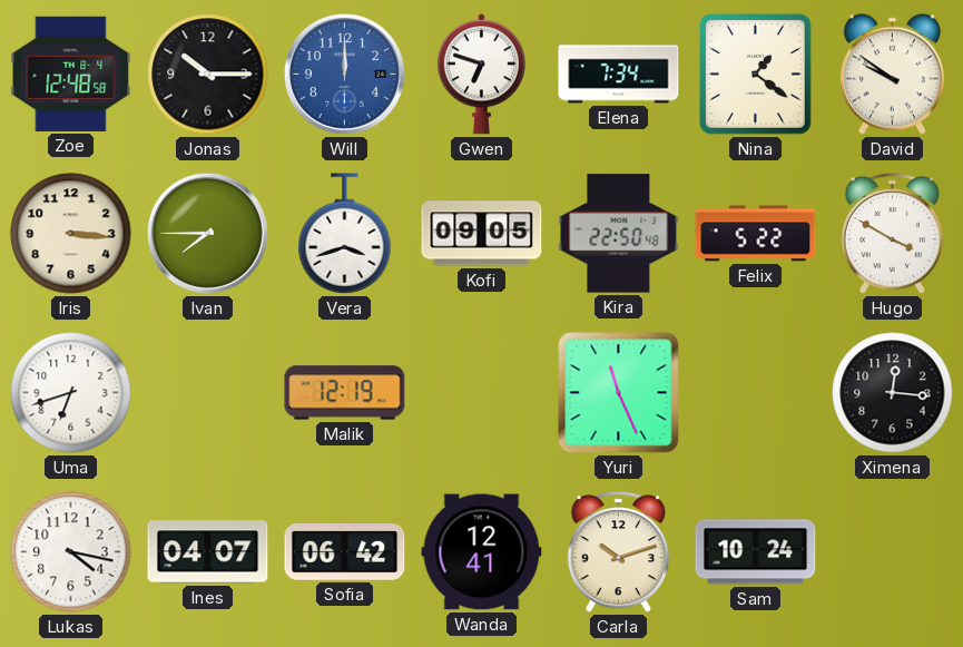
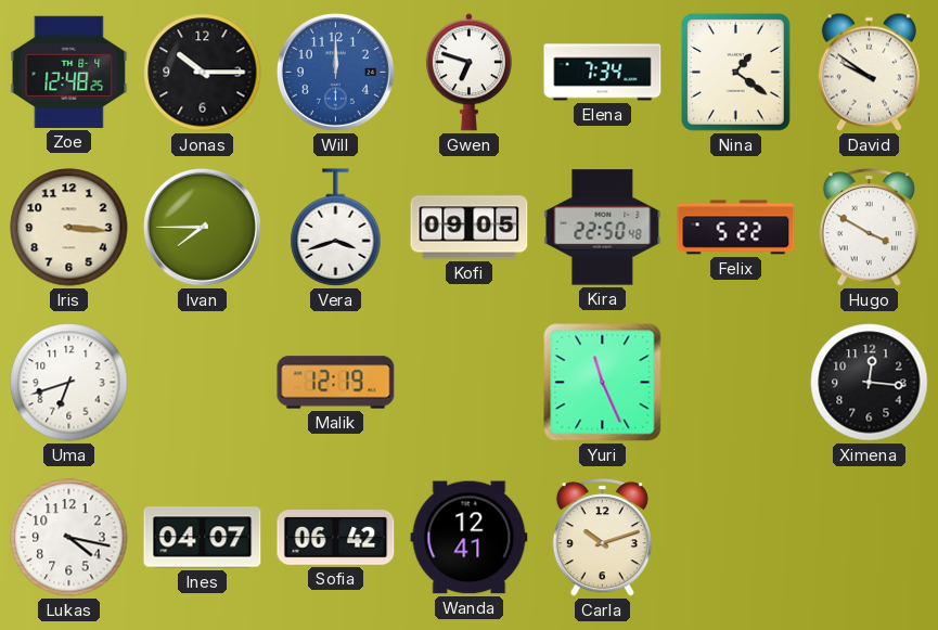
Zoe: 12:48:58 -> 12:48:25 (69, 72)
Sam: 10:24 -> none (756, 552)
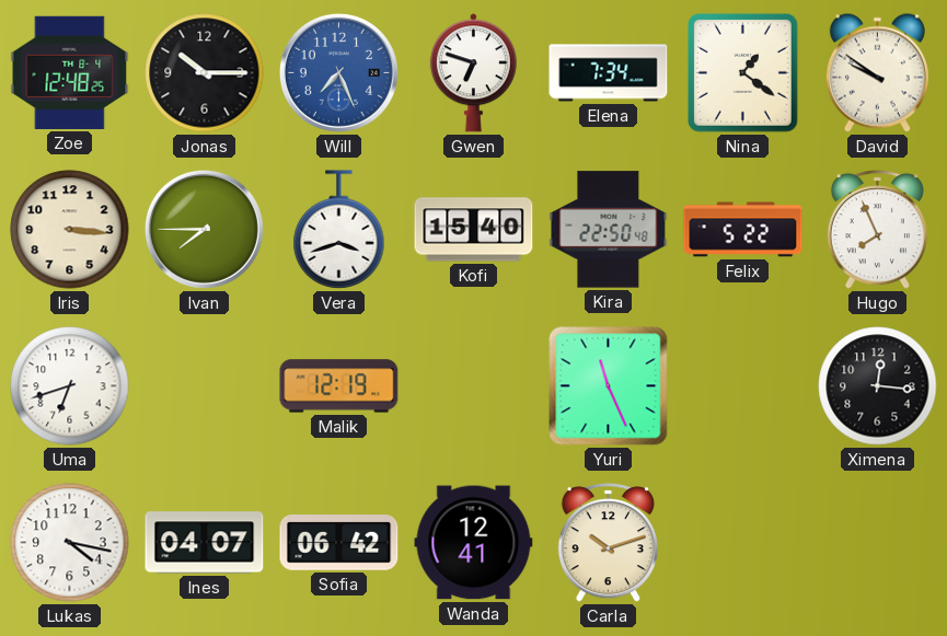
Will: 12:00 -> 7:26 (338, 72)
Kofi: 09:05 -> 15:40 (474, 230)
Hugo: 3:50 -> 7:56 (877, 230)
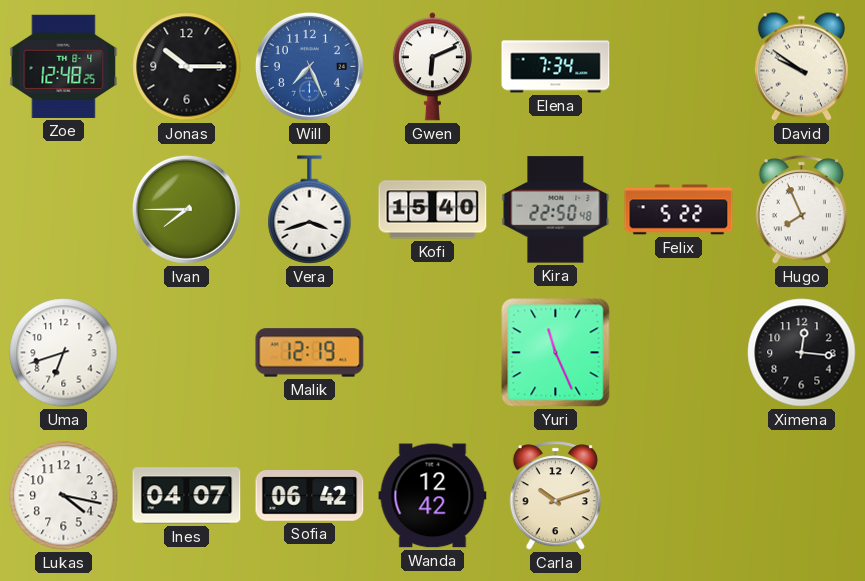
Gwen: 6:48 -> 6:11 (432, 67)
Nina: 1:21 -> none (743, 73)
Iris: 3:16 -> none (70, 230)
Wanda: 12:41 -> 12:42 (433, 496)
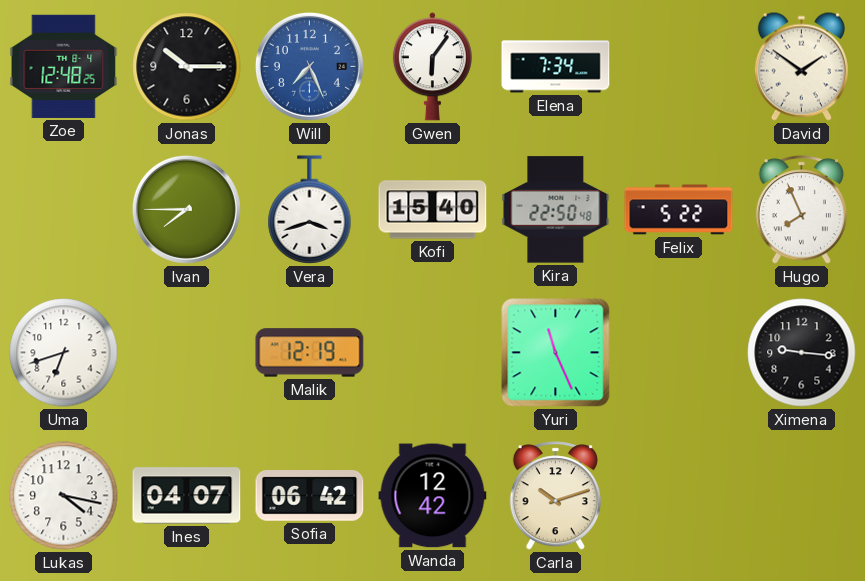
Gwen: 6:11 -> 6:06 (432, 67)
David: 9:51 -> 1:51 (801, 66)
Ximena: 12:16 -> 9:16 (802, 353)
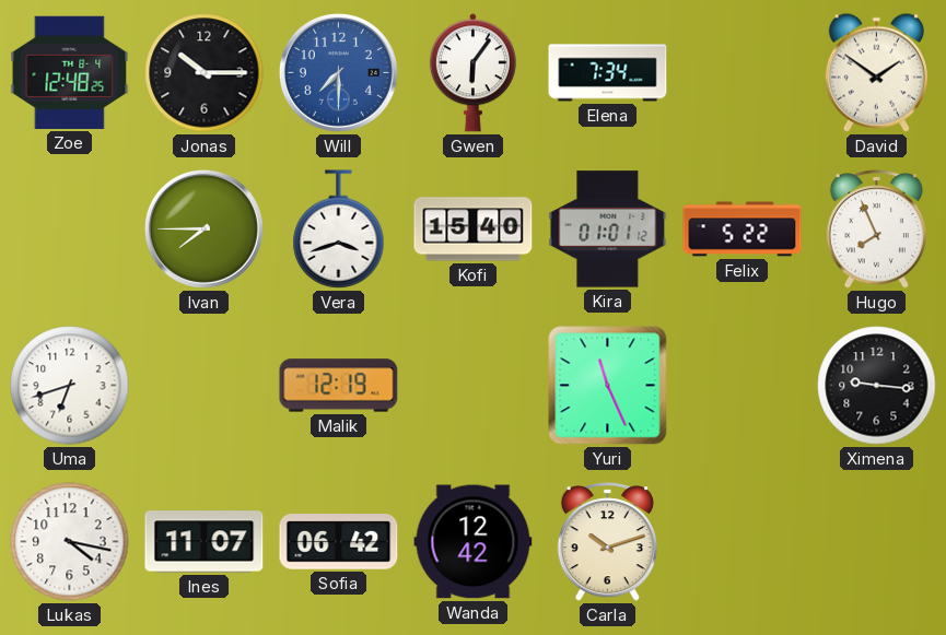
Will: 7:26 -> 7:30 (338, 72)
Kira: 22:50 -> 01:01 (608, 230)
Ines: 04:07 -> 11:07 (205, 542)
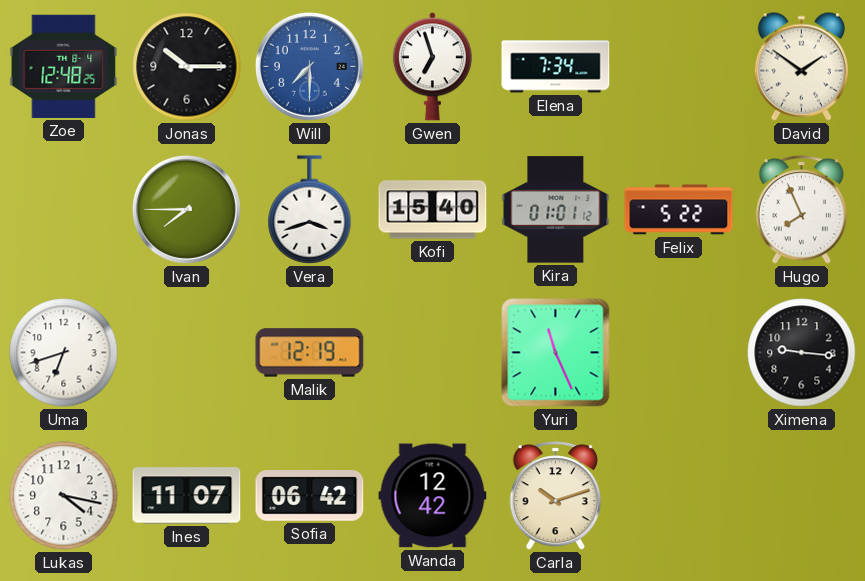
Gwen: 6:06 -> 6:57 (432, 67)
